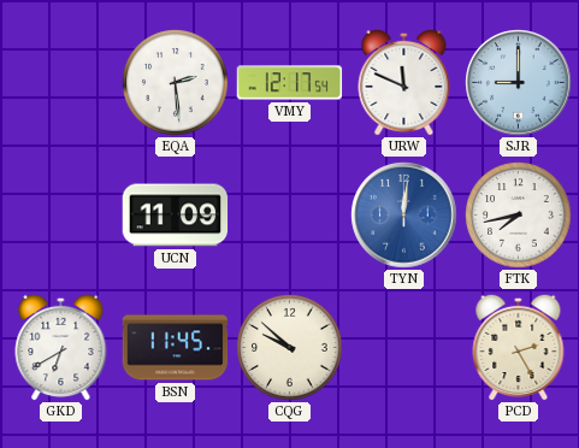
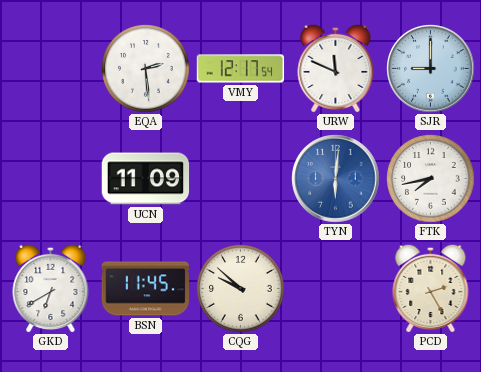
TYN: 12:01 -> 6:01 (336, 179)
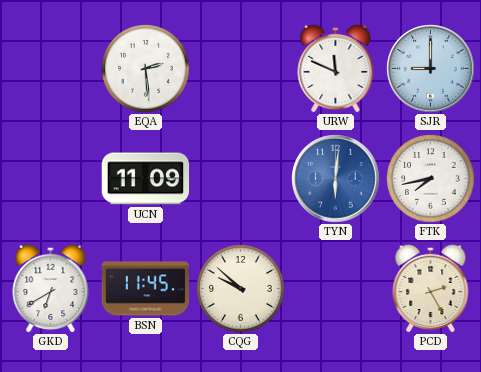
VMY: 12:17 -> none (241, 69)
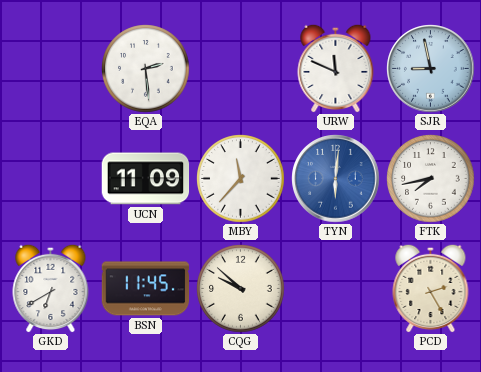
SJR: 9:00 -> 8:58 (431, 69)
MBY: none -> 11:37 (241, 179)
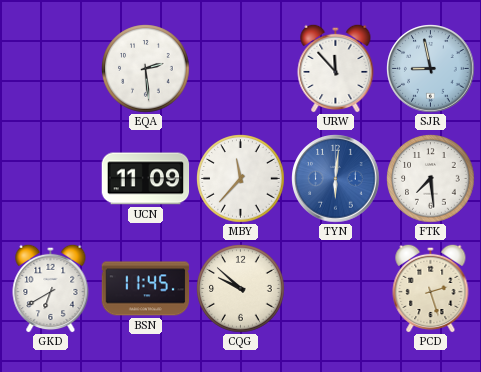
URW: 11:49 -> 11:53 (336, 68)
FTK: 7:43 -> 7:29 (431, 179)
PCD: 2:25 -> 2:27 (431, 288)
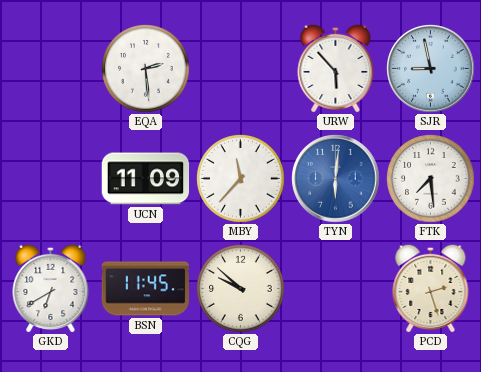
URW: 11:53 -> 5:53 (336, 68)
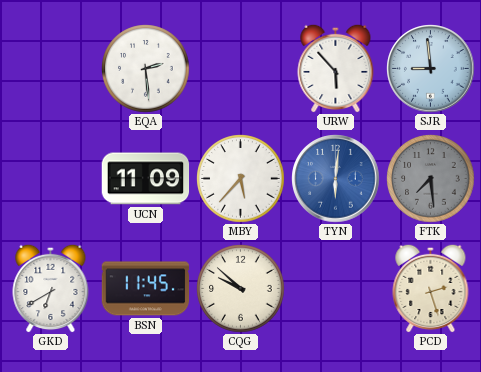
SJR: 8:58 -> 8:59 (431, 69)
MBY: 11:37 -> 5:37 (241, 179)
FTK dial: white -> grey (431, 179)
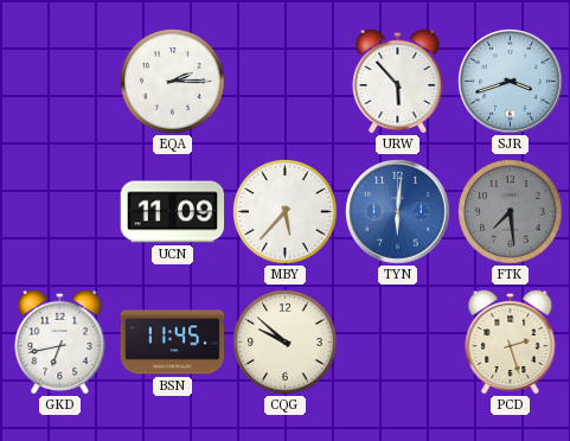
EQA: 2:29 -> 2:15 (173, 82)
SJR: 8:59 -> 3:42 (511, 82)
GKD: 6:40 -> 6:43 (60, 341)
